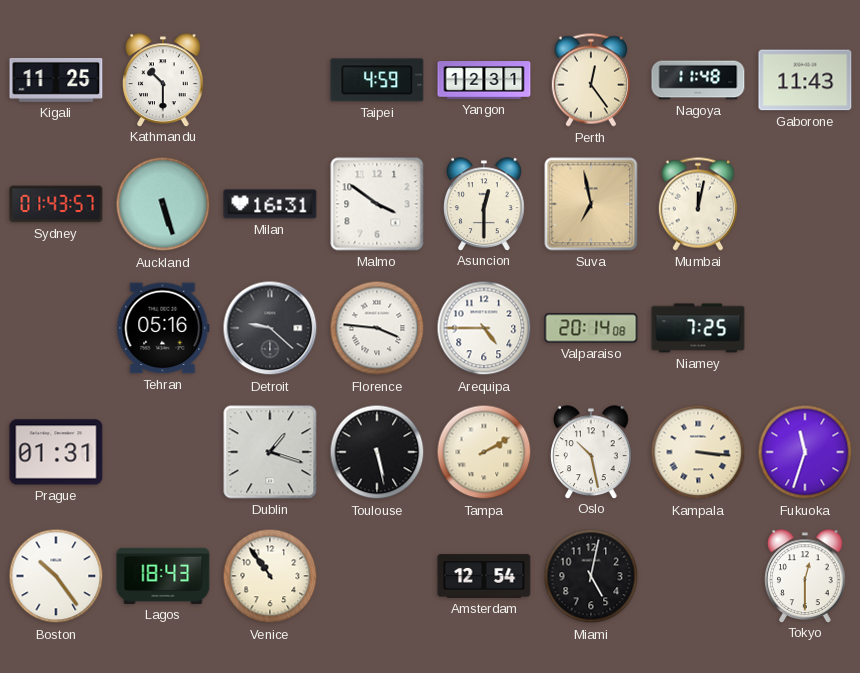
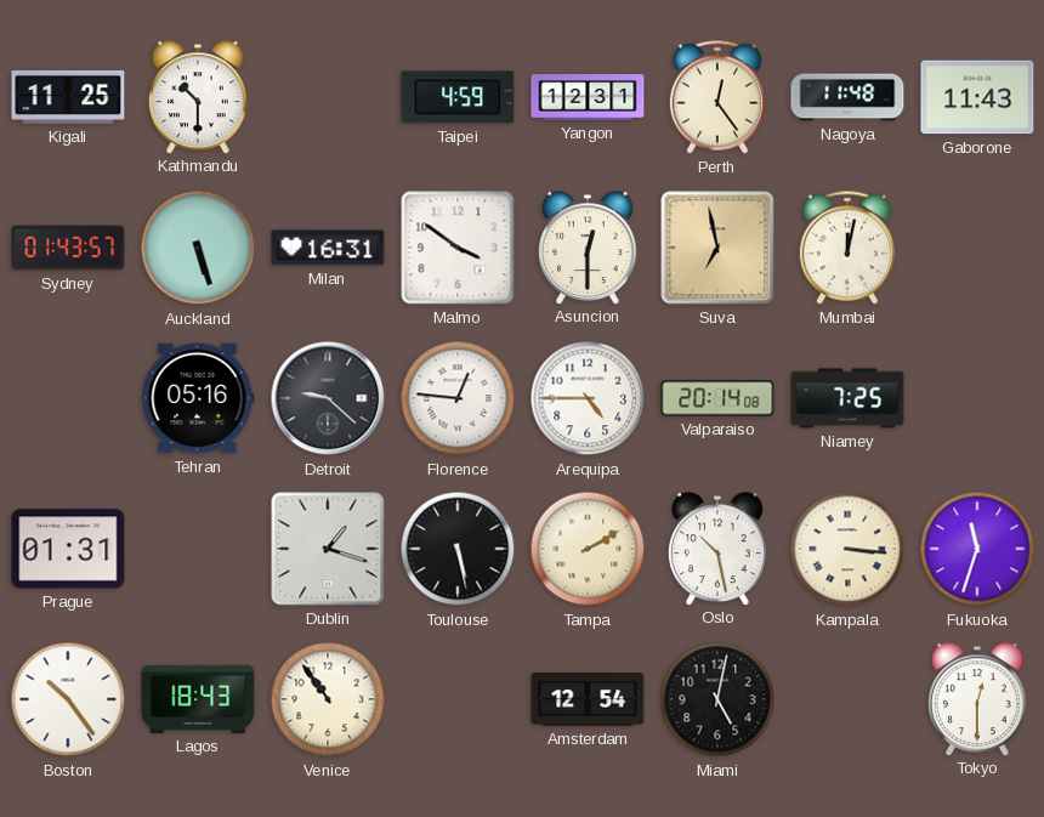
Florence: 3:46 -> 12:46 (458, 398)
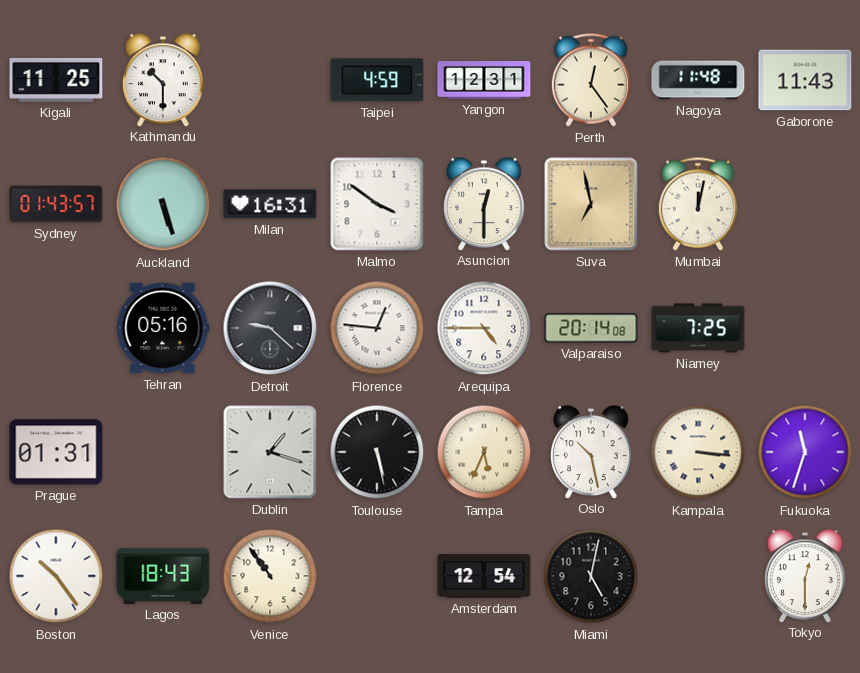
Tampa: 2:10 -> 5:34 (484, 452)
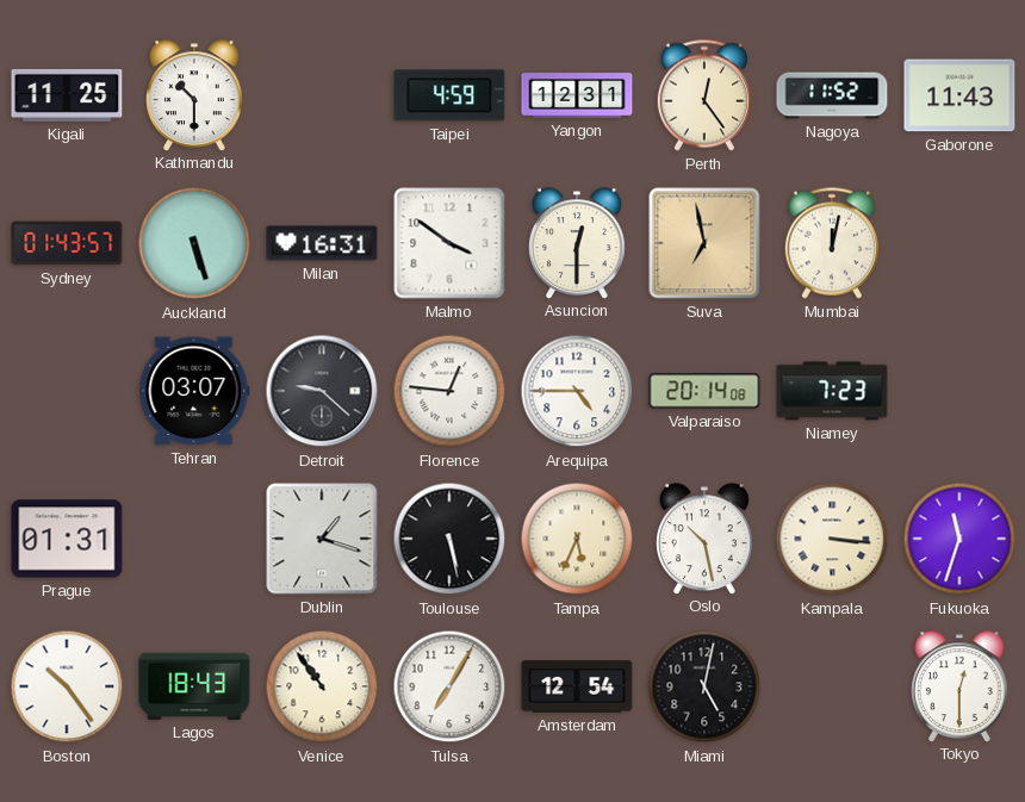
Nagoya: 11:48 -> 11:52 (832, 95)
Tehran: 05:16 -> 03:07 (194, 391)
Niamey: 7:25 -> 7:23 (832, 391)
Tulsa: none -> 7:05 (449, 686)
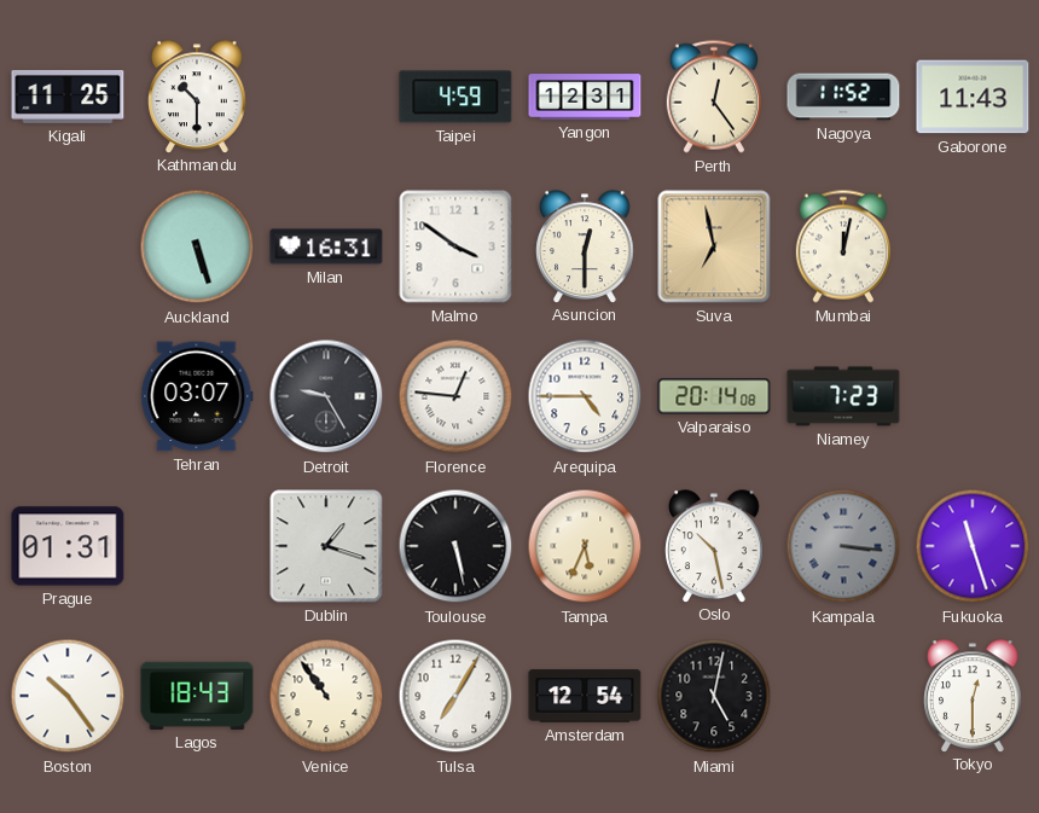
Sydney: 01:43 -> none (67, 243)
Detroit: 9:22 -> 9:25 (326, 396)
Kampala dial: cream -> grey (843, 546)
Fukuoka: 11:33 -> 11:27 (973, 546)
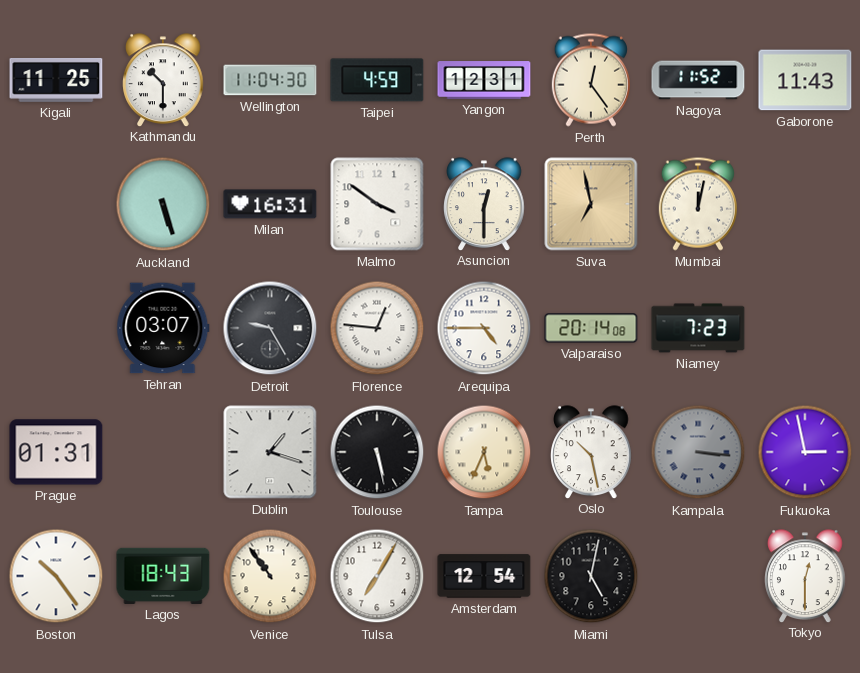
Wellington: none -> 11:04 (270, 80)
Fukuoka: 11:27 -> 2:58 (805, 452)
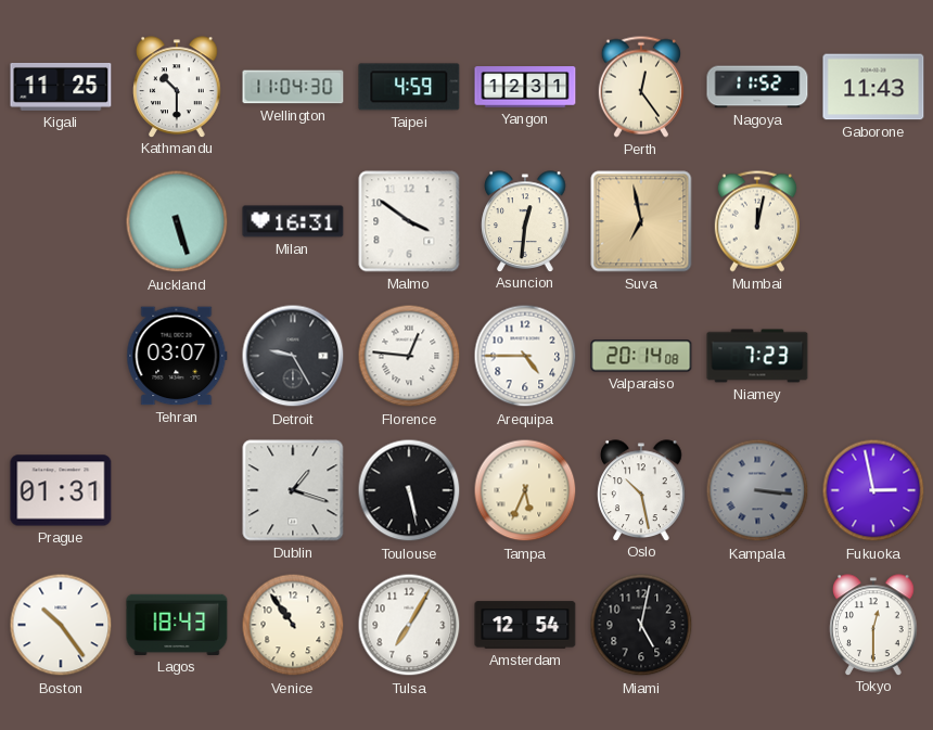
Asuncion: 12:30 -> 12:31 (525, 221)
